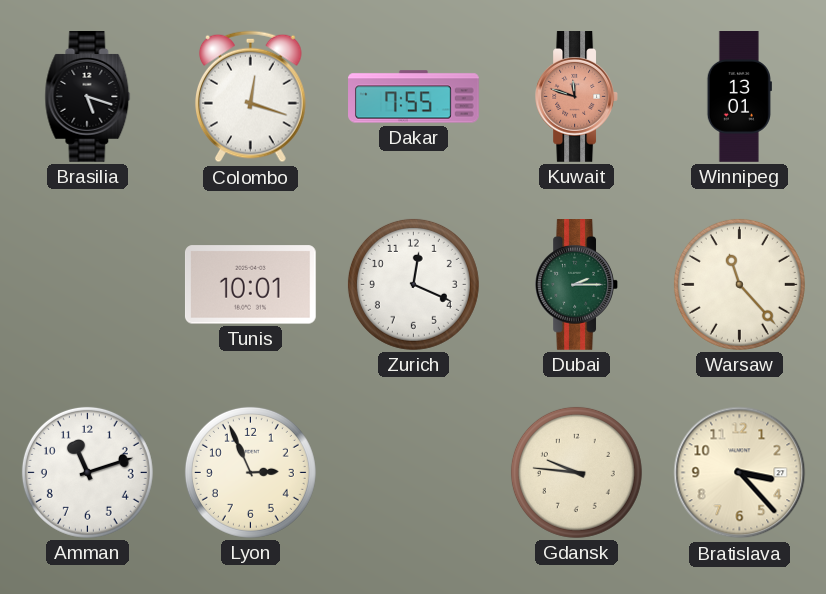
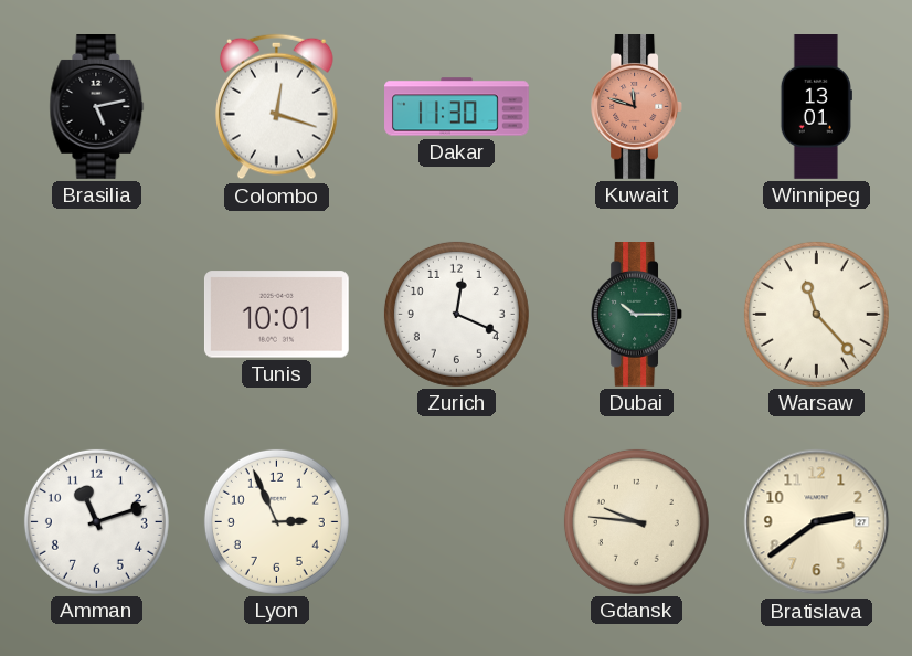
Brasilia: 5:18 -> 5:13 (97, 107)
Dakar: 7:55 -> 11:30 (457, 107)
Dubai: 2:15 -> 10:15 (636, 315)
Bratislava: 3:23 -> 2:39 (817, 522)
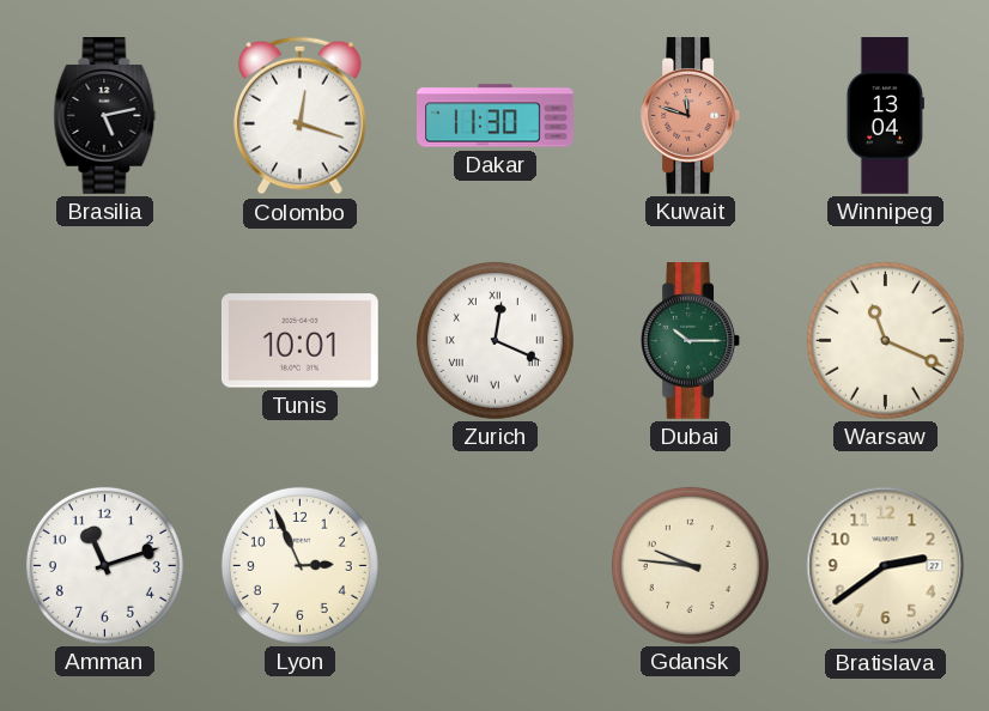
Winnipeg: 13:01 -> 13:04 (885, 116)
Zurich numerals: Arabic -> Roman (494, 340)
Warsaw: 11:23 -> 11:19 (885, 340)
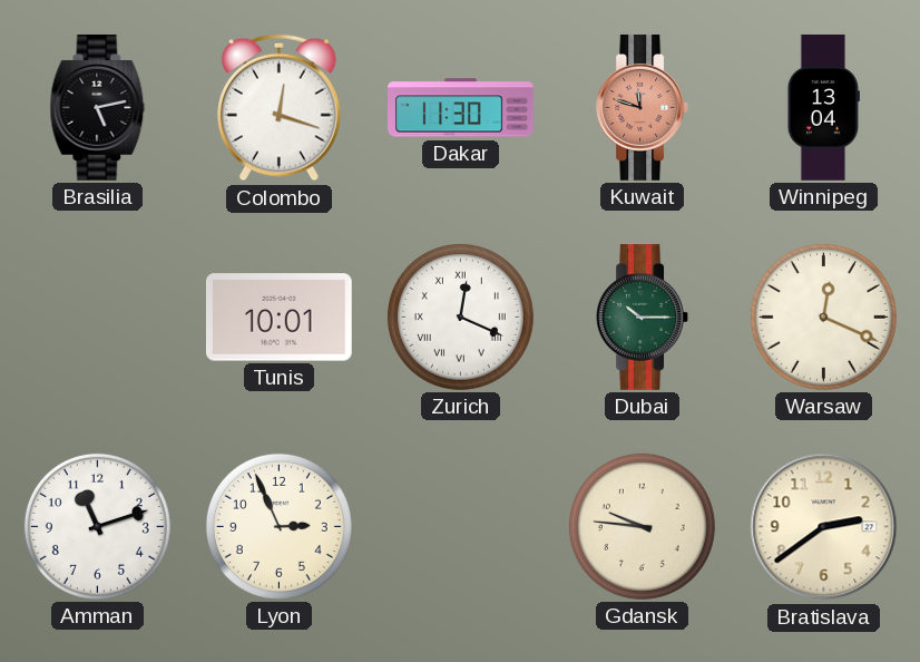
Warsaw: 11:19 -> 12:19 (823, 317)
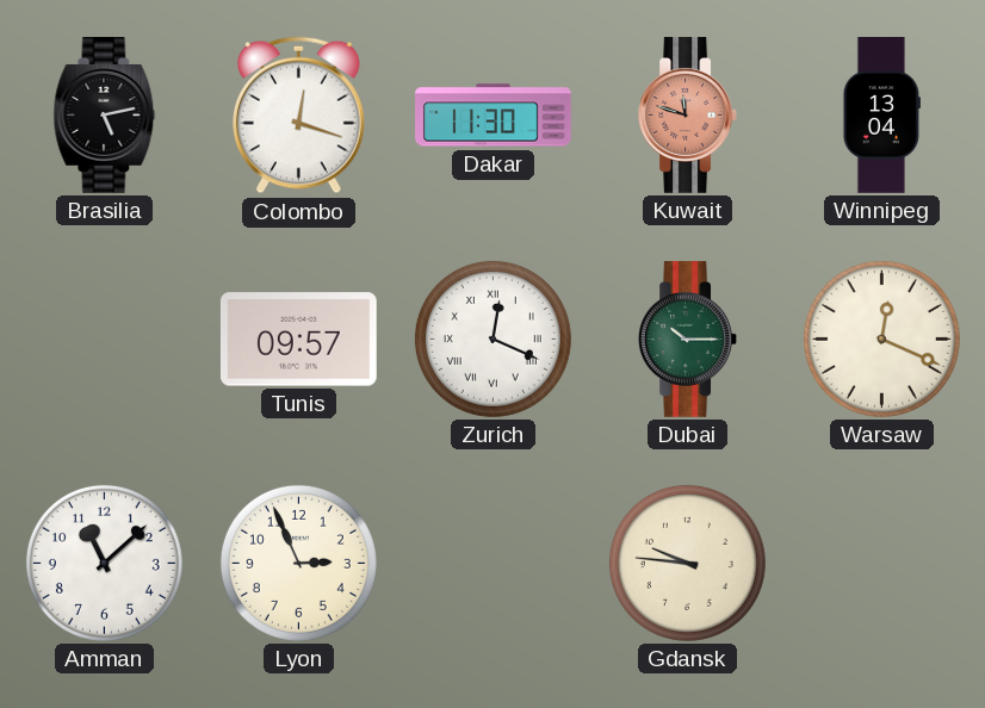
Tunis: 10:01 -> 09:57 (298, 340)
Amman: 11:12 -> 11:08 (104, 563)
Bratislava: 2:39 -> none (824, 527)
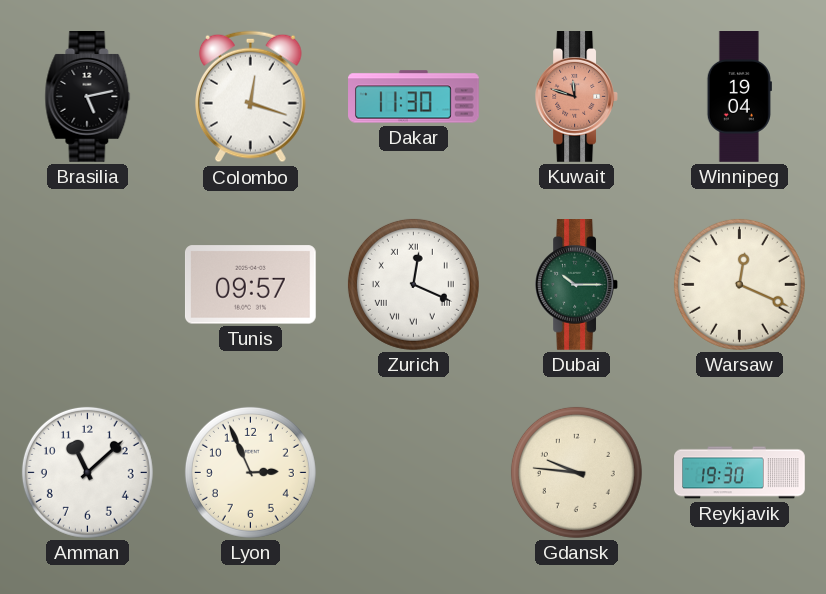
Winnipeg: 13:04 -> 19:04 (739, 97)
Reykjavik: none -> 19:30 (740, 473)
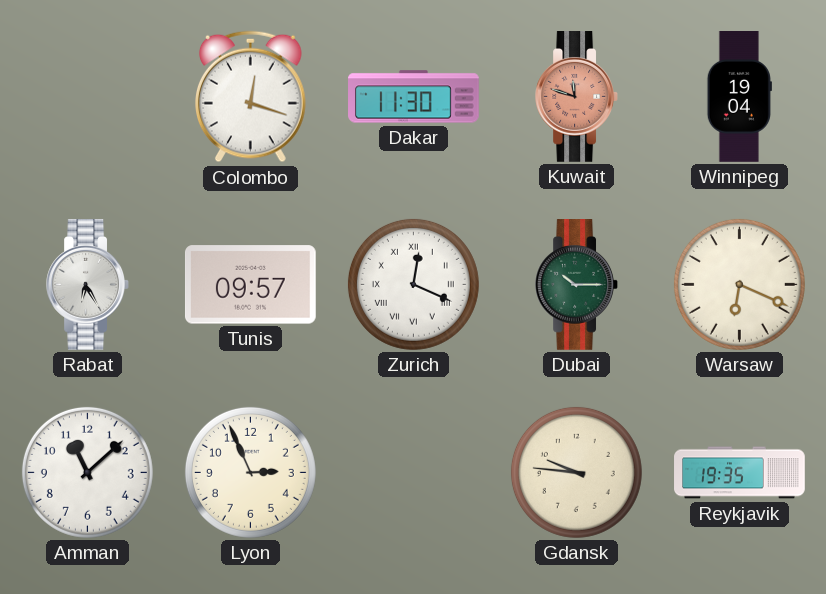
Brasilia: 5:13 -> none (88, 97)
Rabat: none -> 6:25 (87, 285)
Warsaw: 12:19 -> 6:19 (739, 284)
Reykjavik: 19:30 -> 19:35 (740, 473)
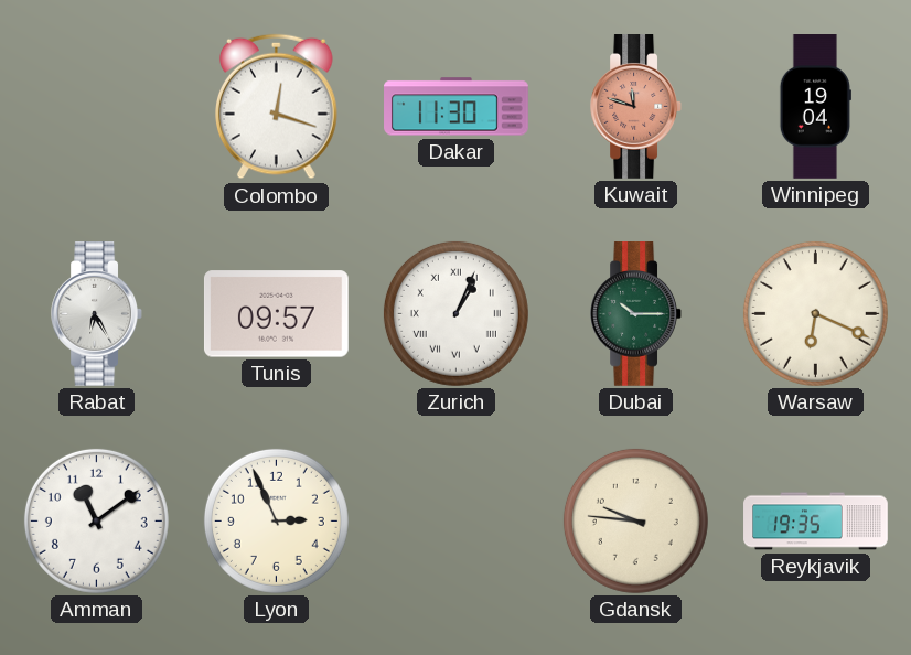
Zurich: 12:19 -> 1:04 (456, 313)
Amman: 11:08 -> 11:09 (96, 520)
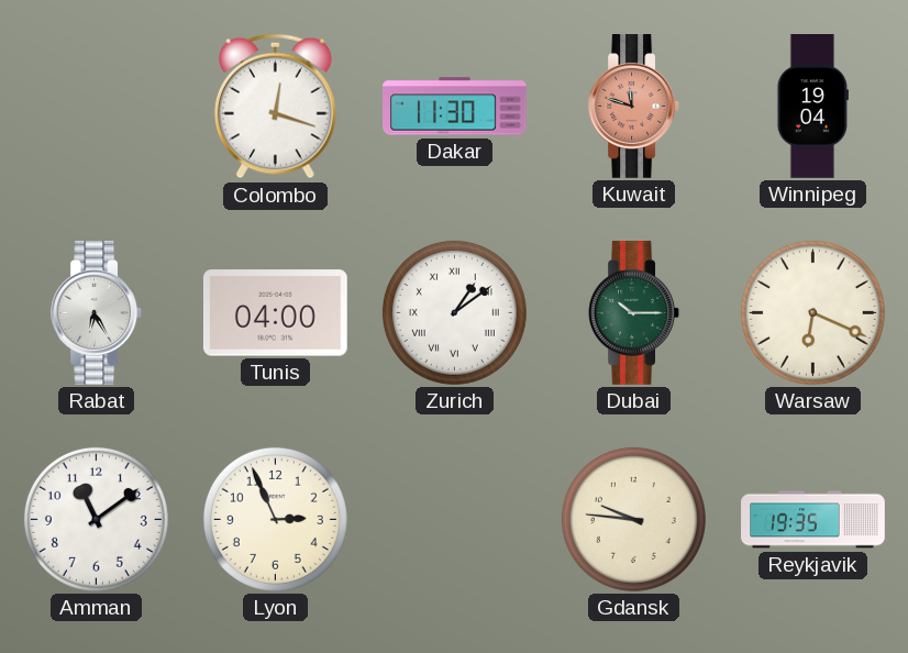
Tunis: 09:57 -> 04:00 (275, 313)
Zurich: 1:04 -> 1:09 (454, 312)
